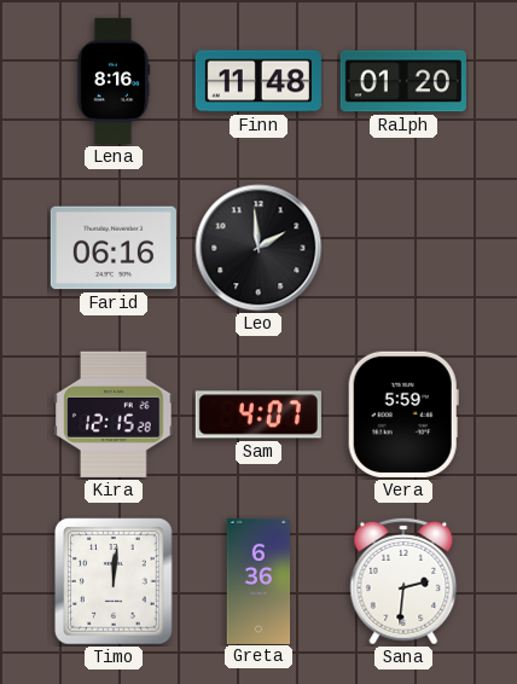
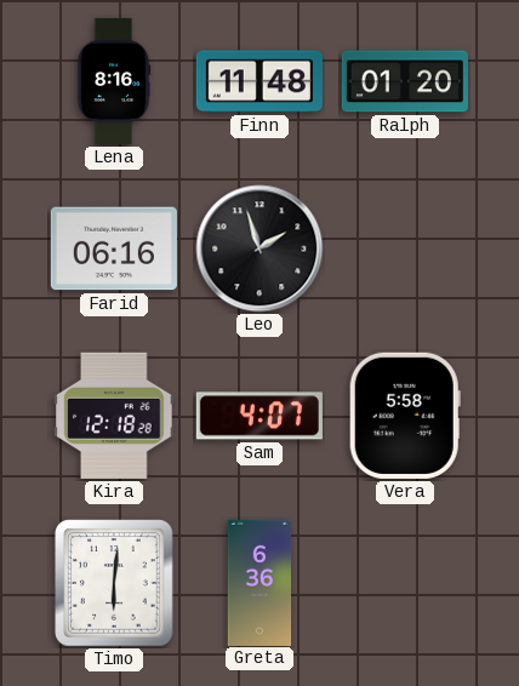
Leo: 1:59 -> 1:57 (259, 248)
Kira: 12:15 -> 12:18 (114, 416)
Vera: 5:59 -> 5:58 (405, 416)
Timo: 12:01 -> 6:01 (114, 583)
Sana: 2:31 -> none (403, 581)
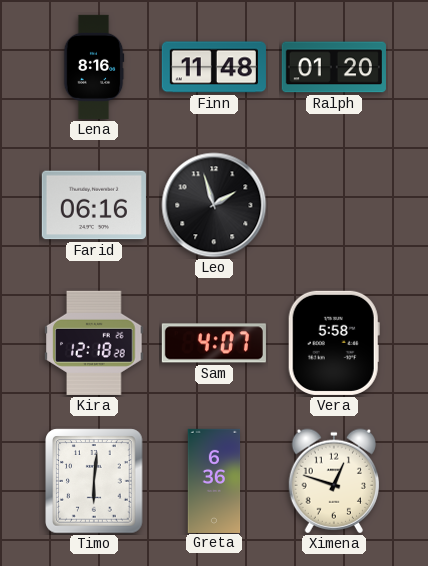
Ximena: none -> 12:48 (333, 481)
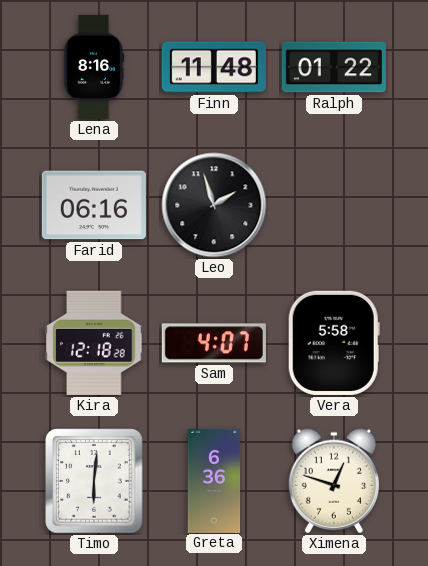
Ralph: 01:20 -> 01:22 (334, 67)
